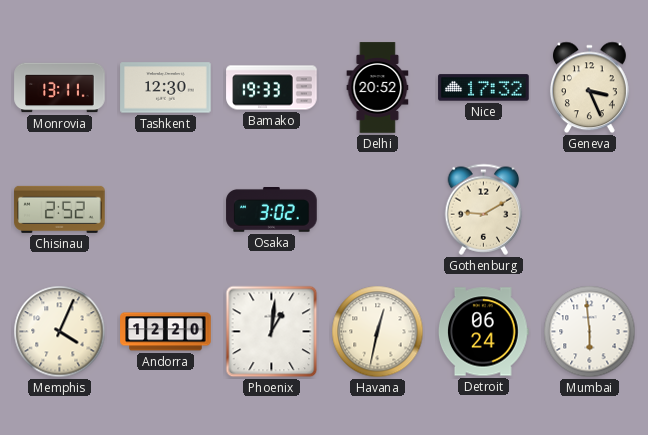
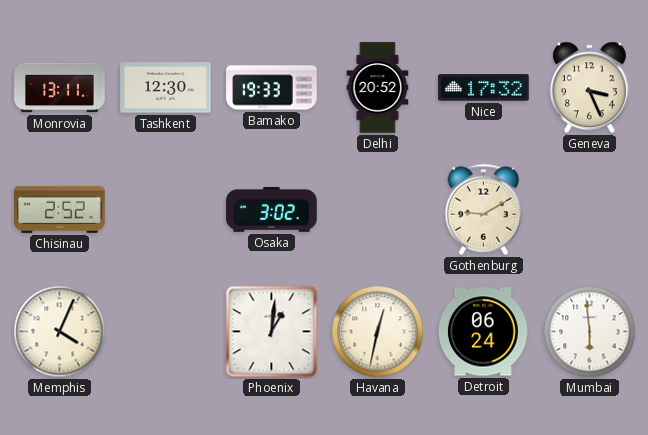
Andorra: 12:20 -> none (166, 332)
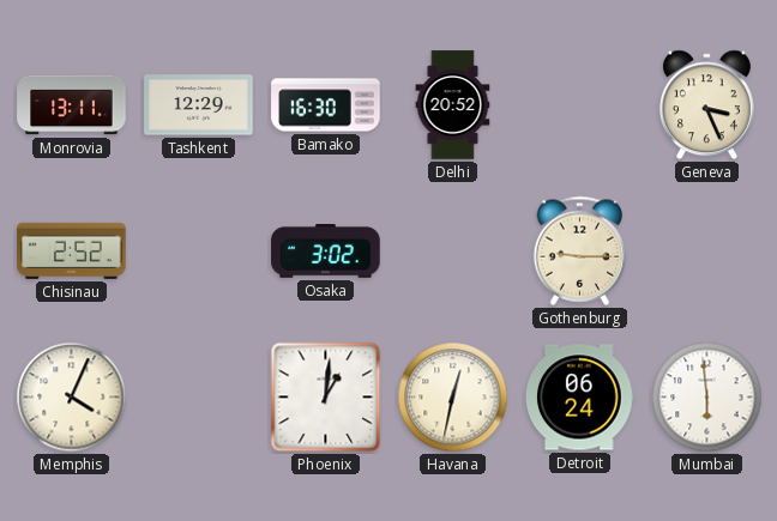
Tashkent: 12:30 -> 12:29 (199, 105)
Bamako: 19:33 -> 16:30 (326, 105)
Nice: 17:32 -> none (484, 88)
Gothenburg: 9:10 -> 9:15 (580, 250)
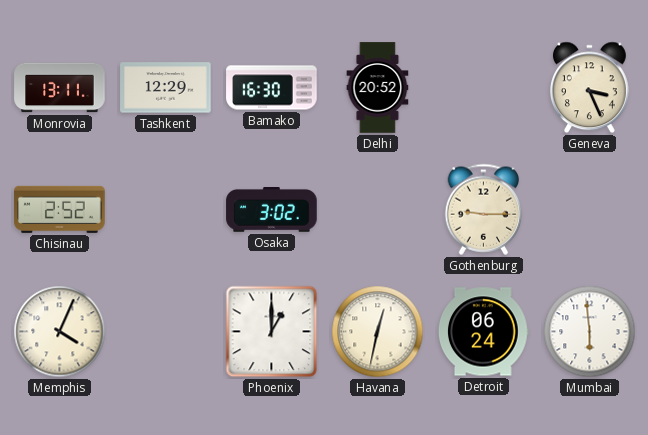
Phoenix: 1:01 -> 1:00 (272, 332)
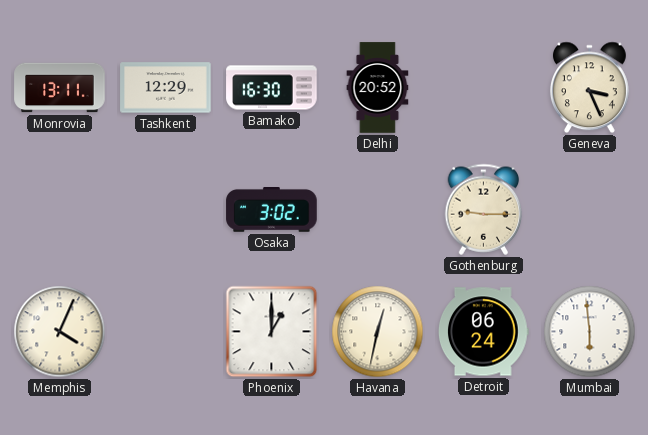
Chisinau: 2:52 -> none (60, 209)
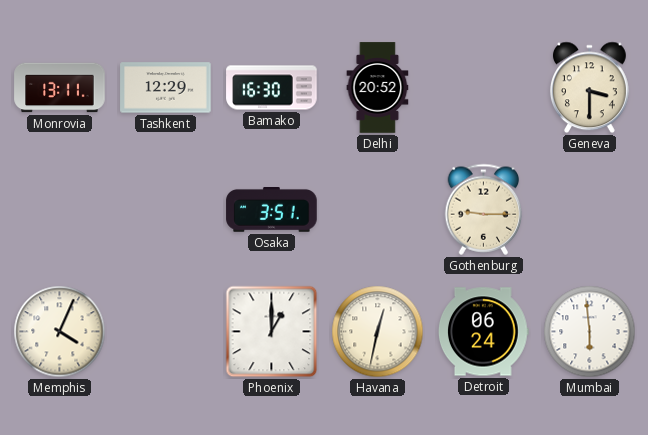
Geneva: 3:26 -> 3:30 (589, 88)
Osaka: 3:02 -> 3:51 (272, 210)
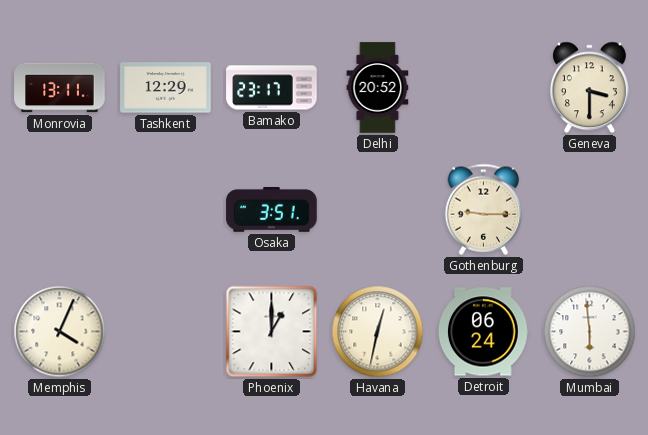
Bamako: 16:30 -> 23:17 (272, 88)
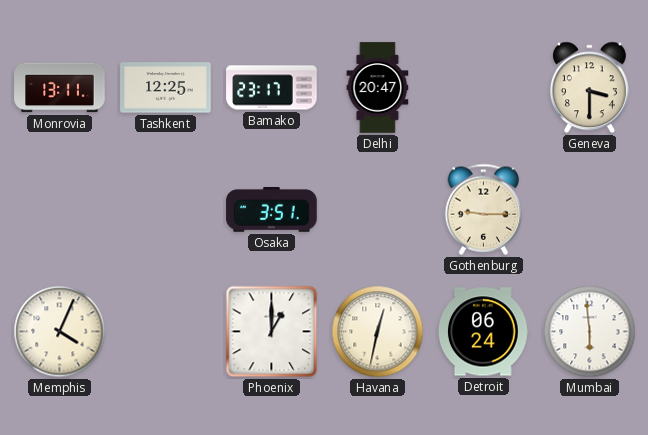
Tashkent: 12:29 -> 12:25 (166, 88)
Delhi: 20:52 -> 20:47 (378, 88)
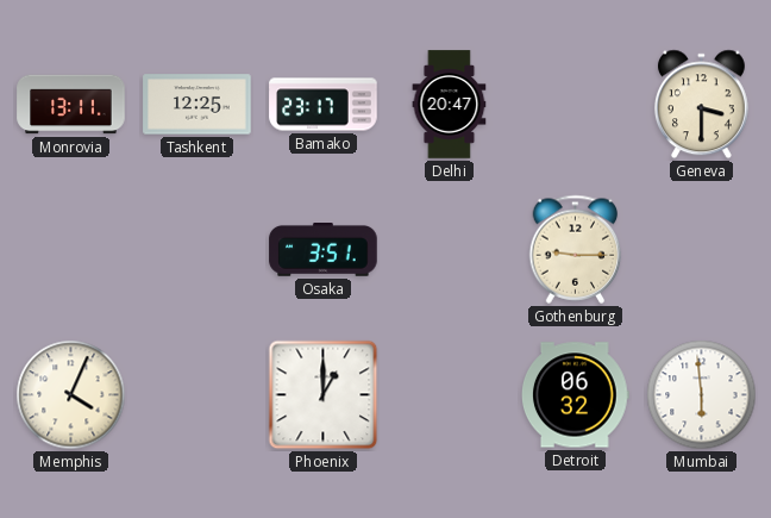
Havana: 12:32 -> none (378, 332)
Detroit: 06:24 -> 06:32 (576, 395)
